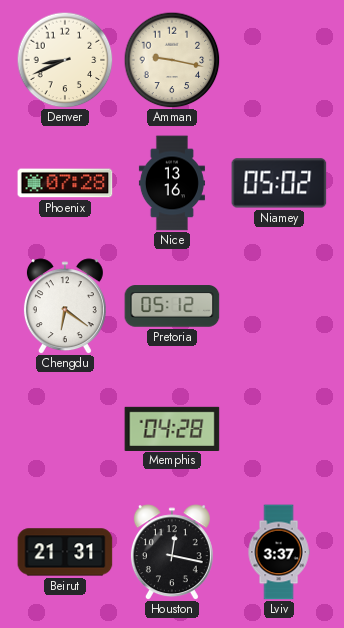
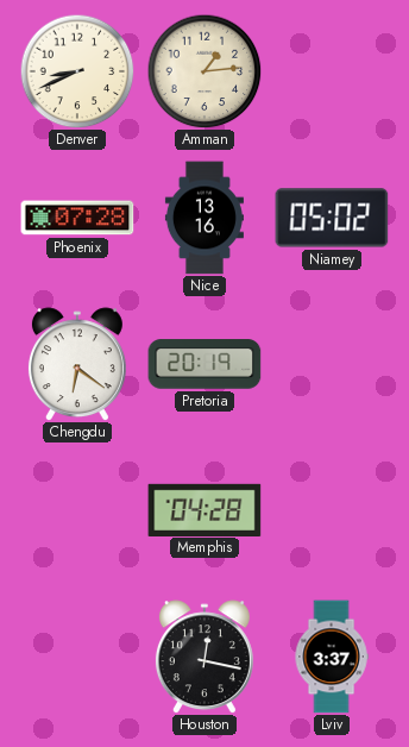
Amman: 9:17 -> 1:14 (204, 71)
Pretoria: 05:12 -> 20:19 (204, 364)
Beirut: 21:31 -> none (65, 552)
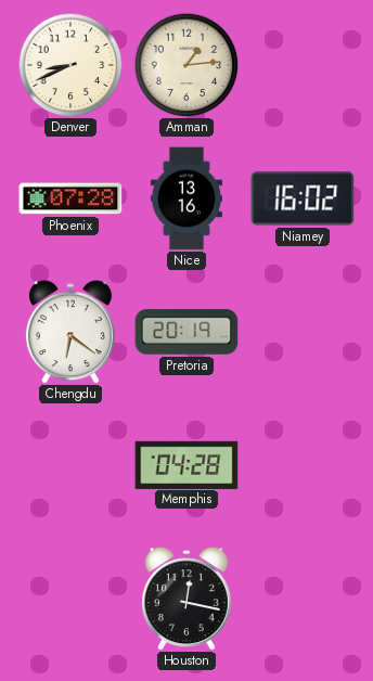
Niamey: 05:02 -> 16:02 (303, 198)
Lviv: 3:37 -> none (332, 657)
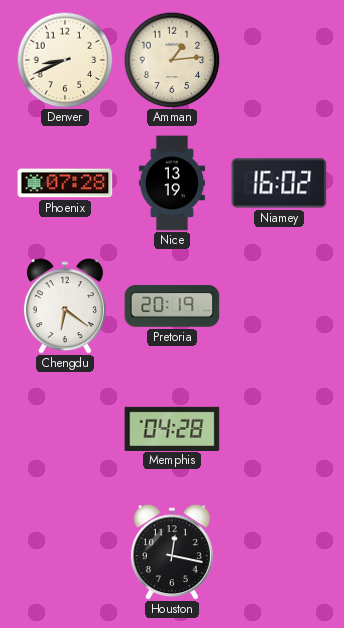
Nice: 13:16 -> 13:19 (172, 183)
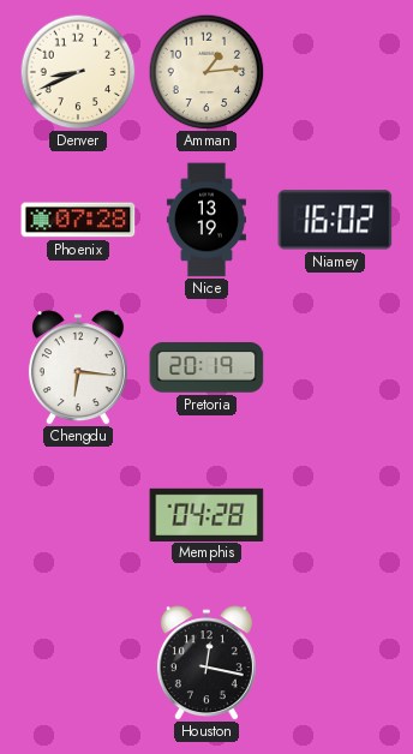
Chengdu: 6:21 -> 6:16 (78, 367)
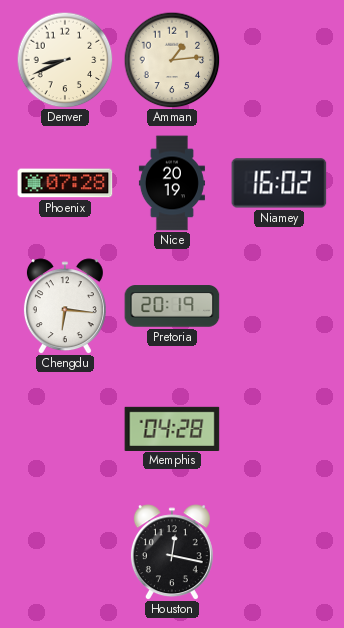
Nice: 13:19 -> 20:19 (172, 183)
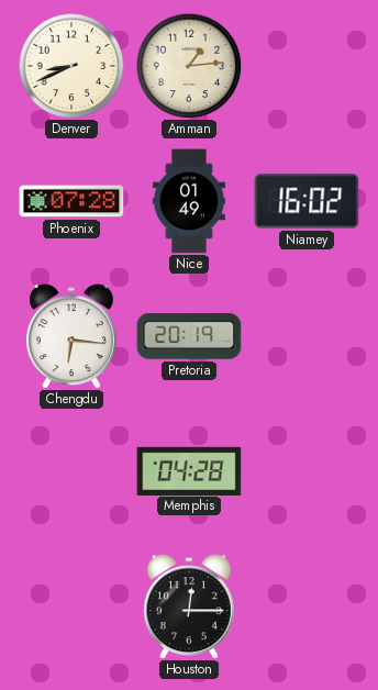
Nice: 20:19 -> 01:49 (189, 201)
Houston: 12:17 -> 12:15 (189, 606)
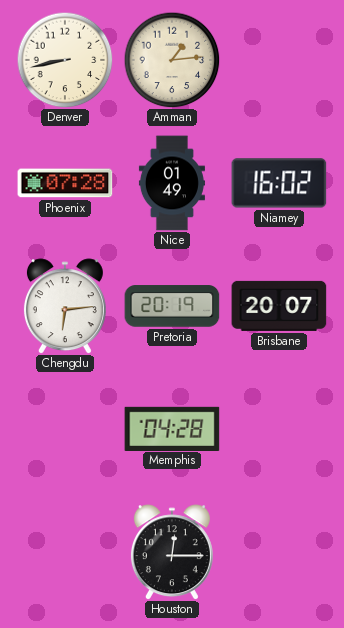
Denver: 8:41 -> 8:43 (65, 60)
Chengdu: 6:16 -> 6:14 (65, 306)
Brisbane: none -> 20:07 (279, 306)
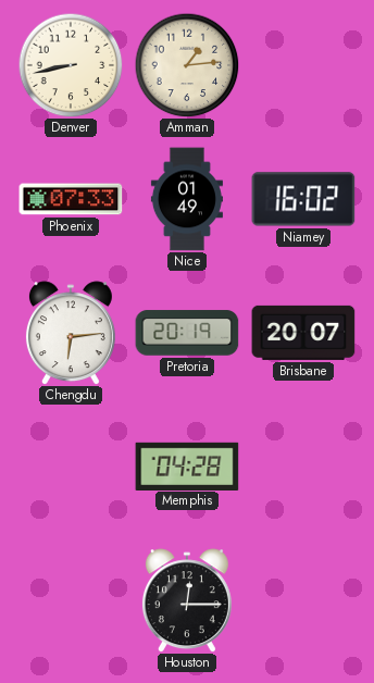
Phoenix: 07:28 -> 07:33 (71, 199)
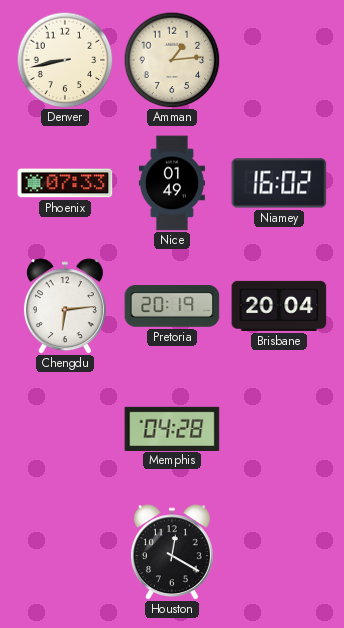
Brisbane: 20:07 -> 20:04 (279, 306)
Houston: 12:15 -> 12:20 (172, 552)
